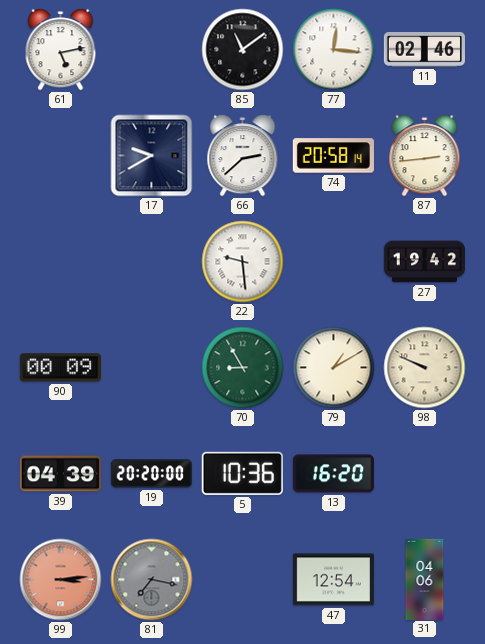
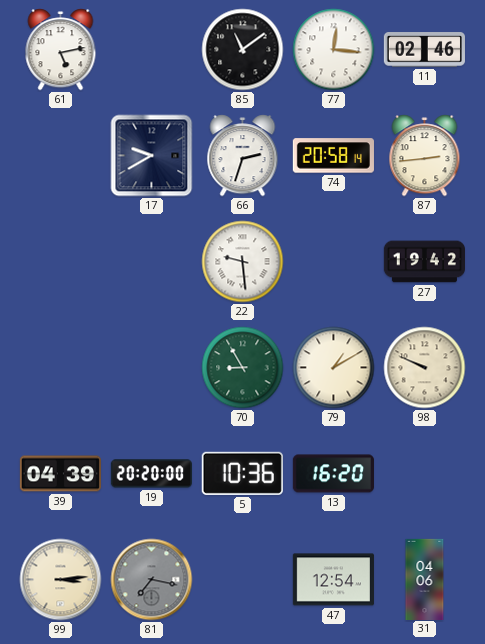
66: 2:38 -> 2:33 (243, 156)
90: 00:09 -> none (60, 368)
99 dial: salmon -> cream (61, 580)
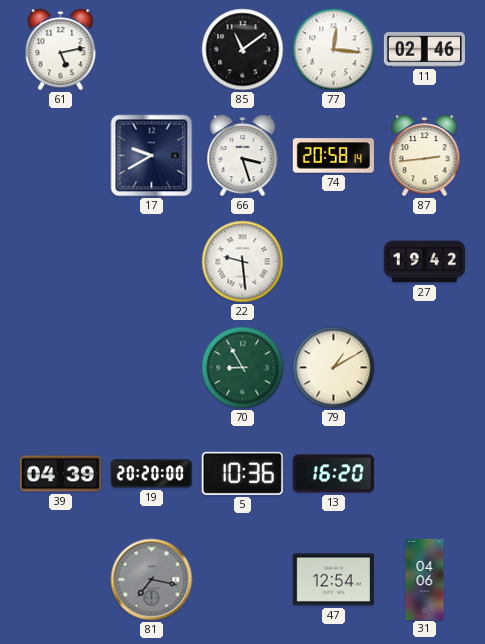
66: 2:33 -> 3:27 (243, 156)
98: 9:49 -> none (425, 368)
99: 3:14 -> none (61, 580)
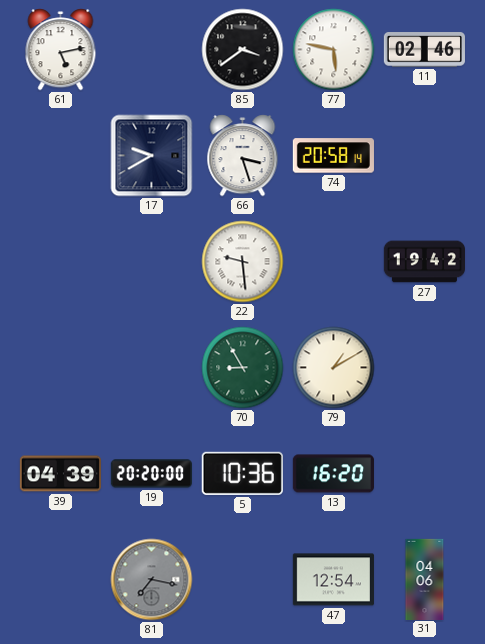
85: 11:09 -> 3:39 (243, 50)
77: 12:16 -> 5:47 (334, 50)
87: 2:44 -> none (425, 156)
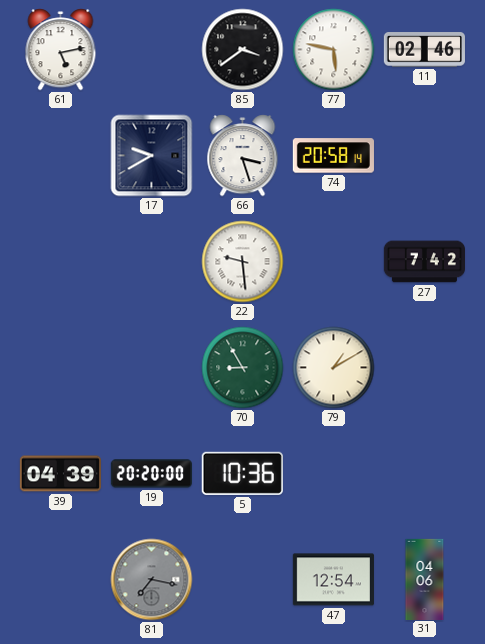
27: 19:42 -> 7:42 (424, 262)
13: 16:20 -> none (333, 474)
